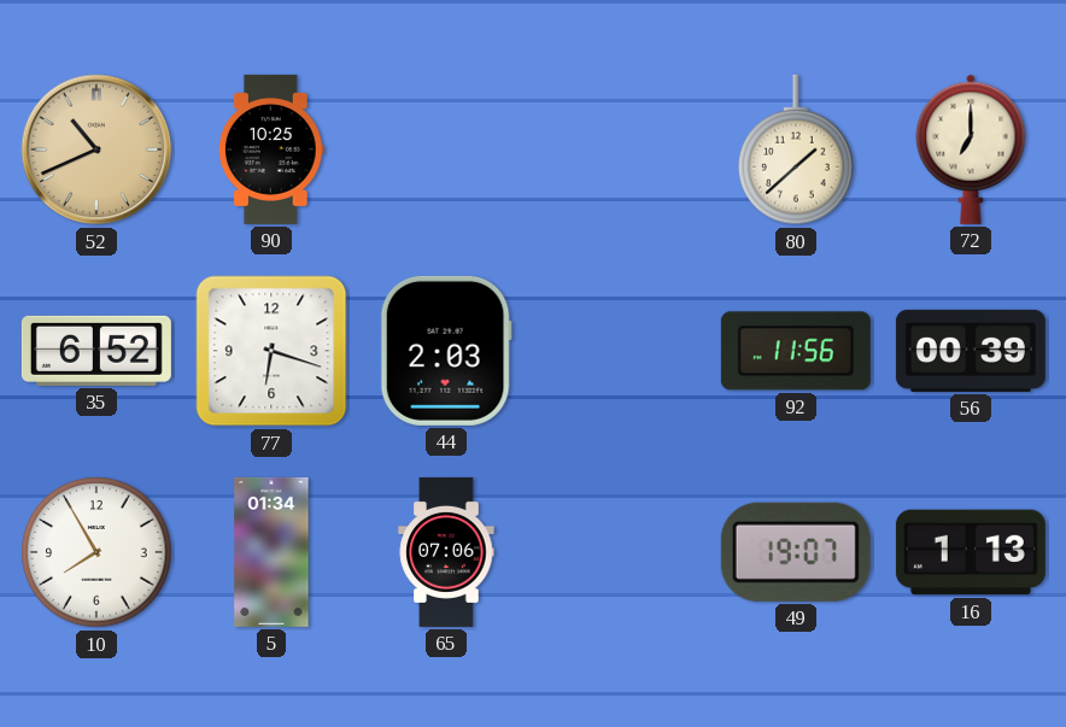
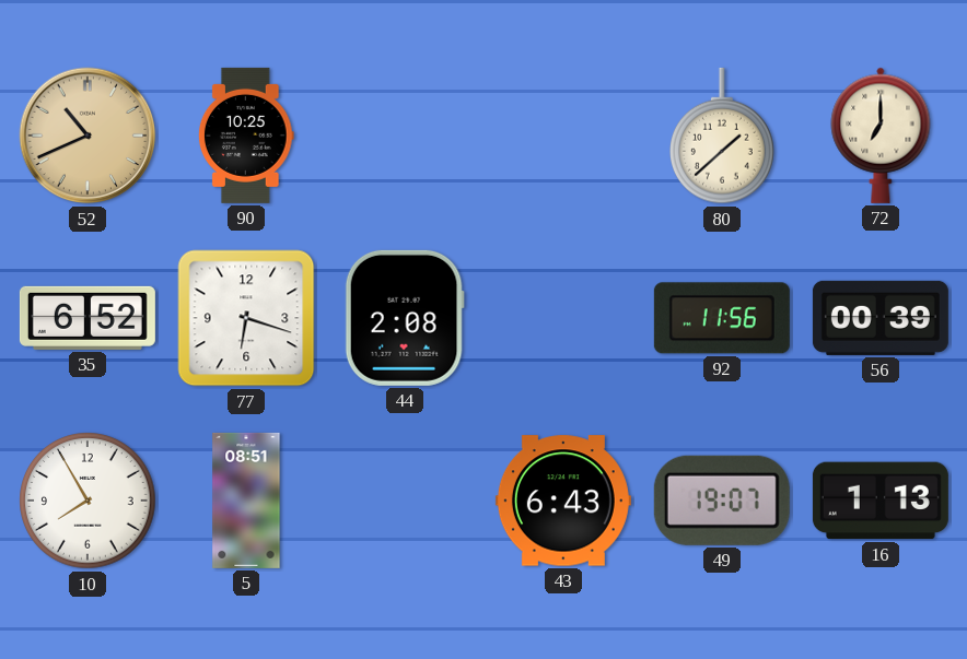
44: 2:03 -> 2:08 (405, 318)
5: 01:34 -> 08:51 (246, 501)
65: 07:06 -> none (446, 552)
43: none -> 6:43 (563, 501)
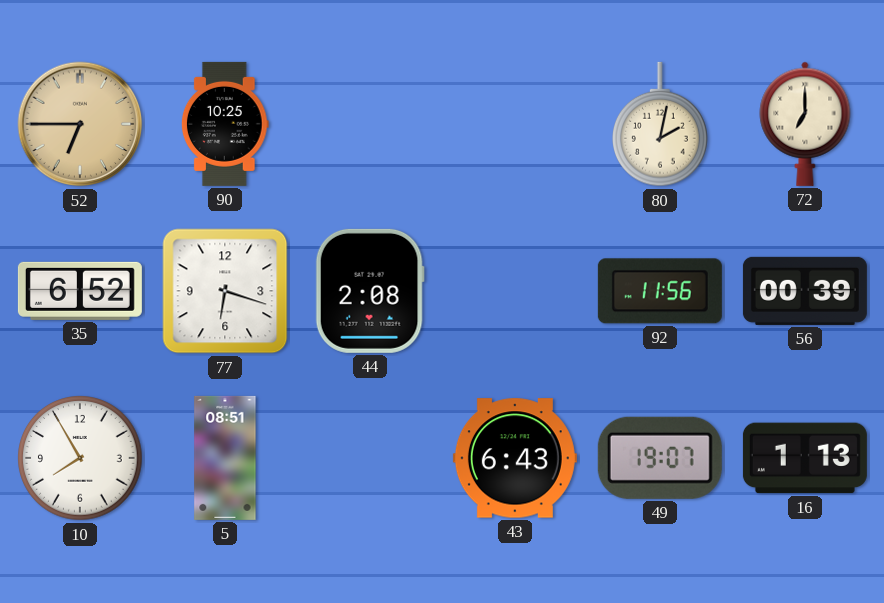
52: 10:41 -> 6:45 (80, 124)
80: 1:38 -> 2:02 (661, 124)
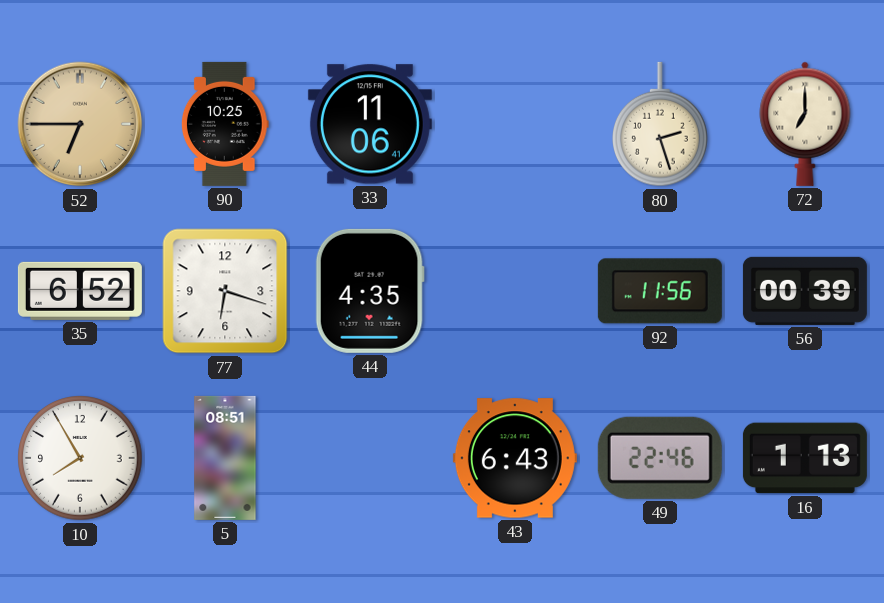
33: none -> 11:06 (370, 124)
80: 2:02 -> 2:27 (661, 124)
44: 2:08 -> 4:35 (370, 291)
49: 19:07 -> 22:46 (660, 458)
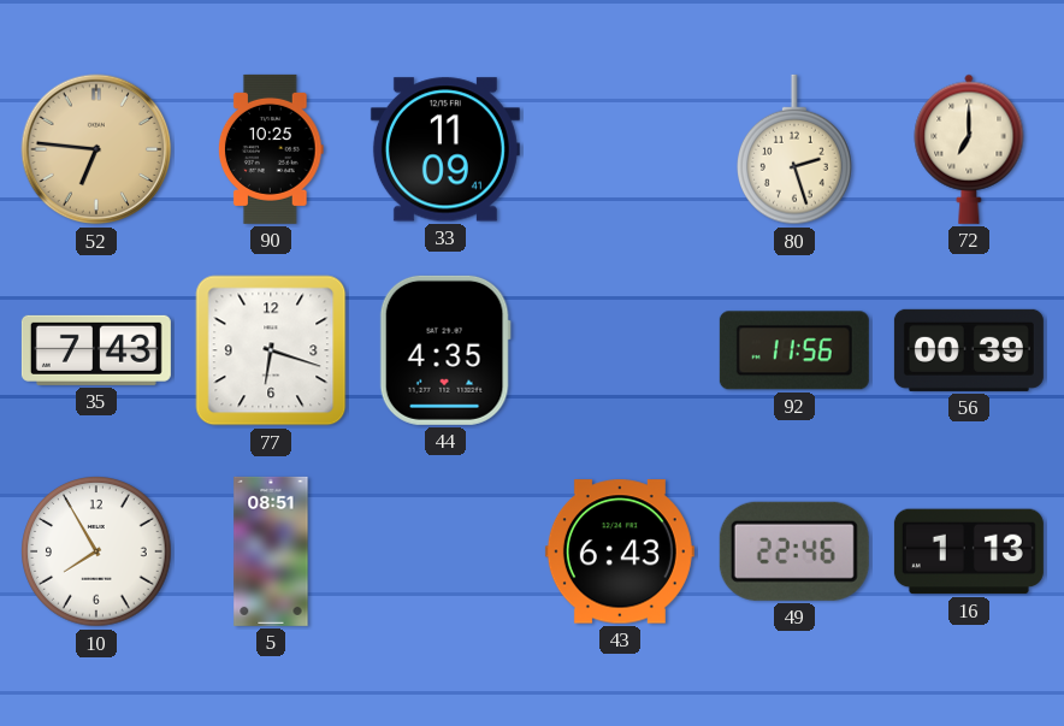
52: 6:45 -> 6:46 (96, 149)
33: 11:06 -> 11:09 (445, 149)
35: 6:52 -> 7:43 (96, 350)
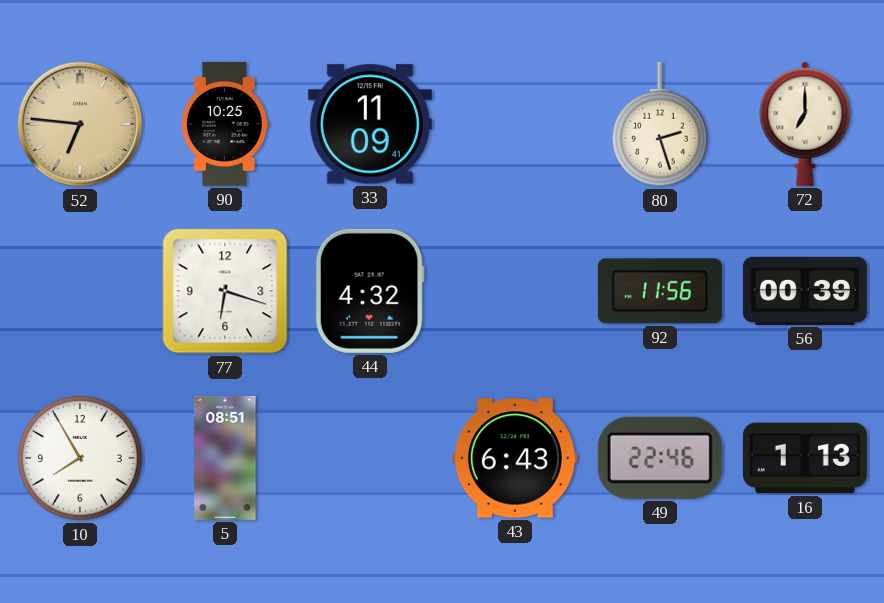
35: 7:43 -> none (96, 350)
44: 4:35 -> 4:32 (370, 291)
